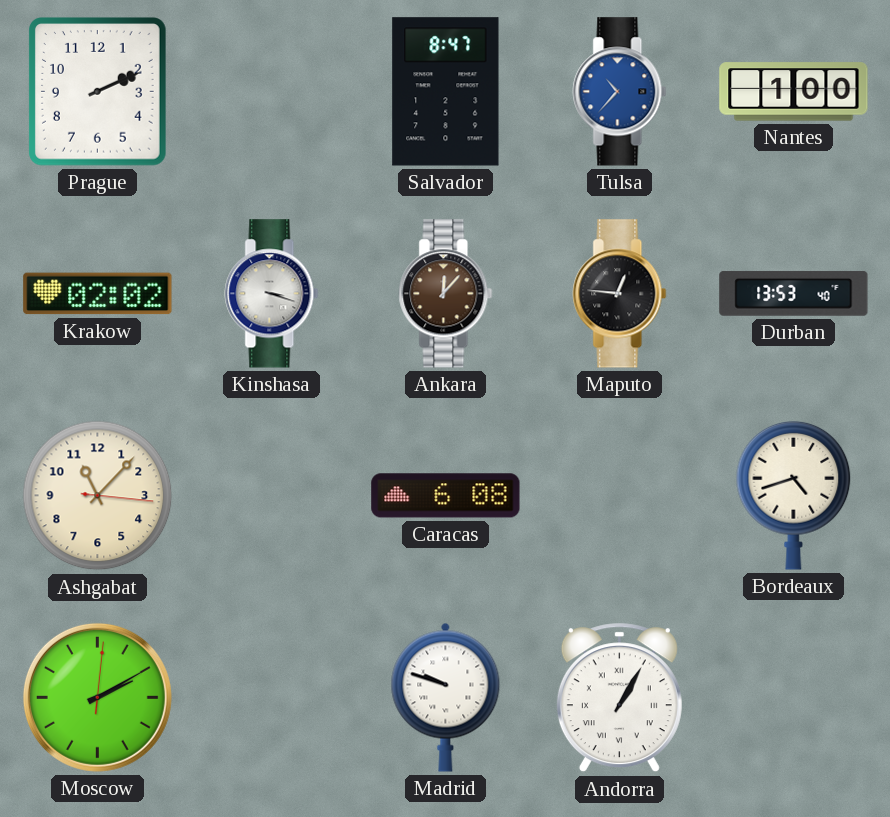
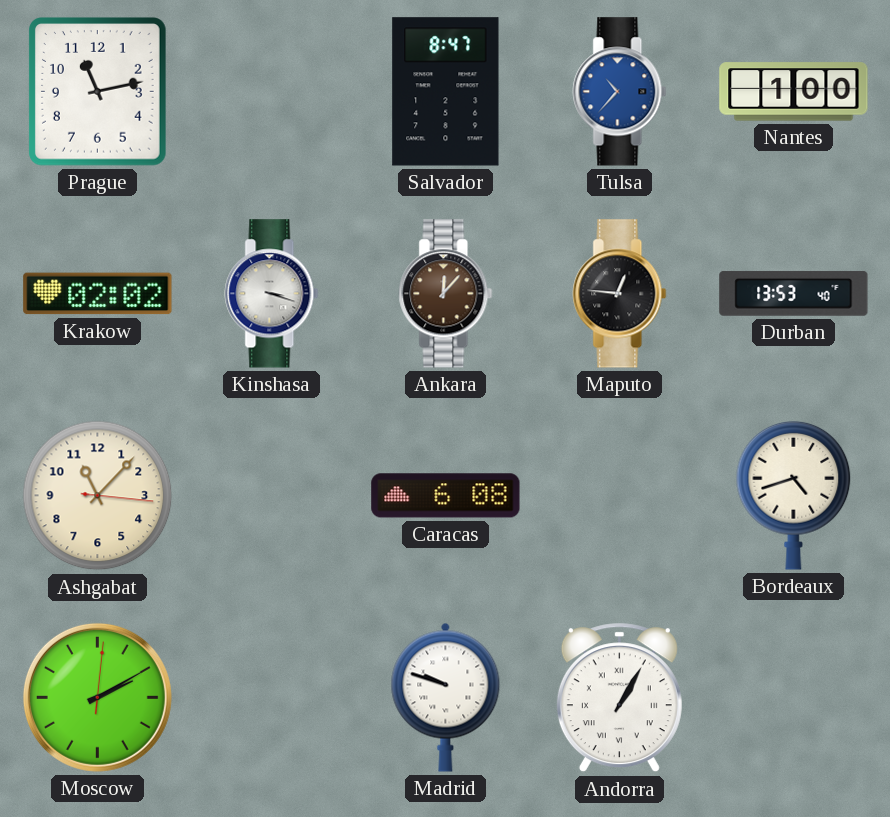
Prague: 2:11 -> 11:13 (98, 92)
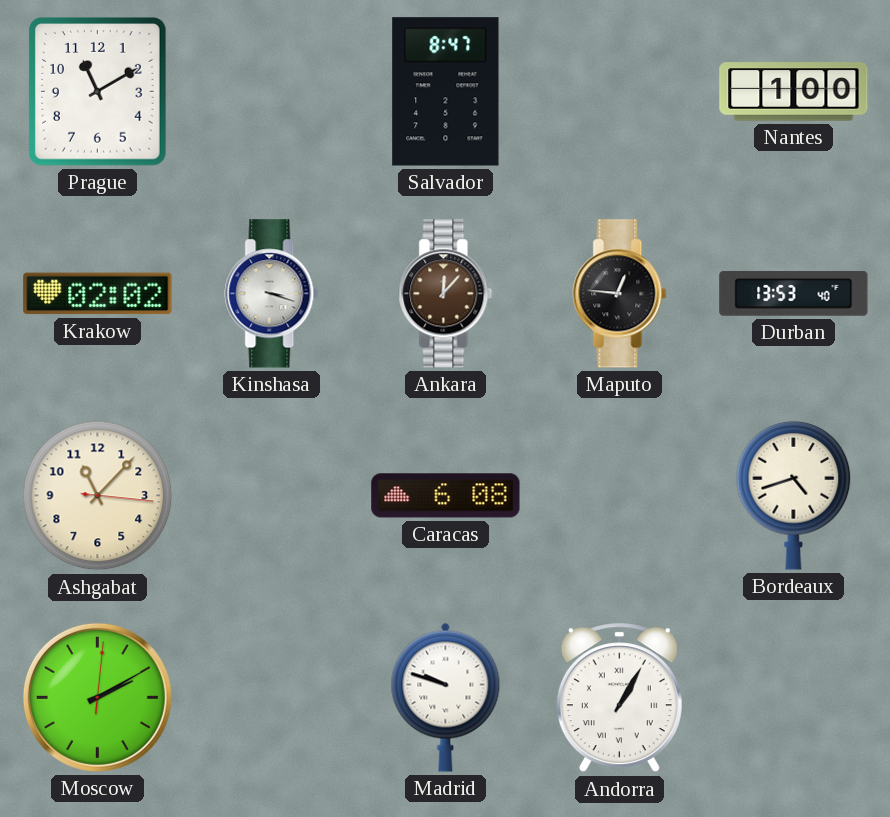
Prague: 11:13 -> 11:10 (98, 92)
Tulsa: 10:37 -> none (620, 92)
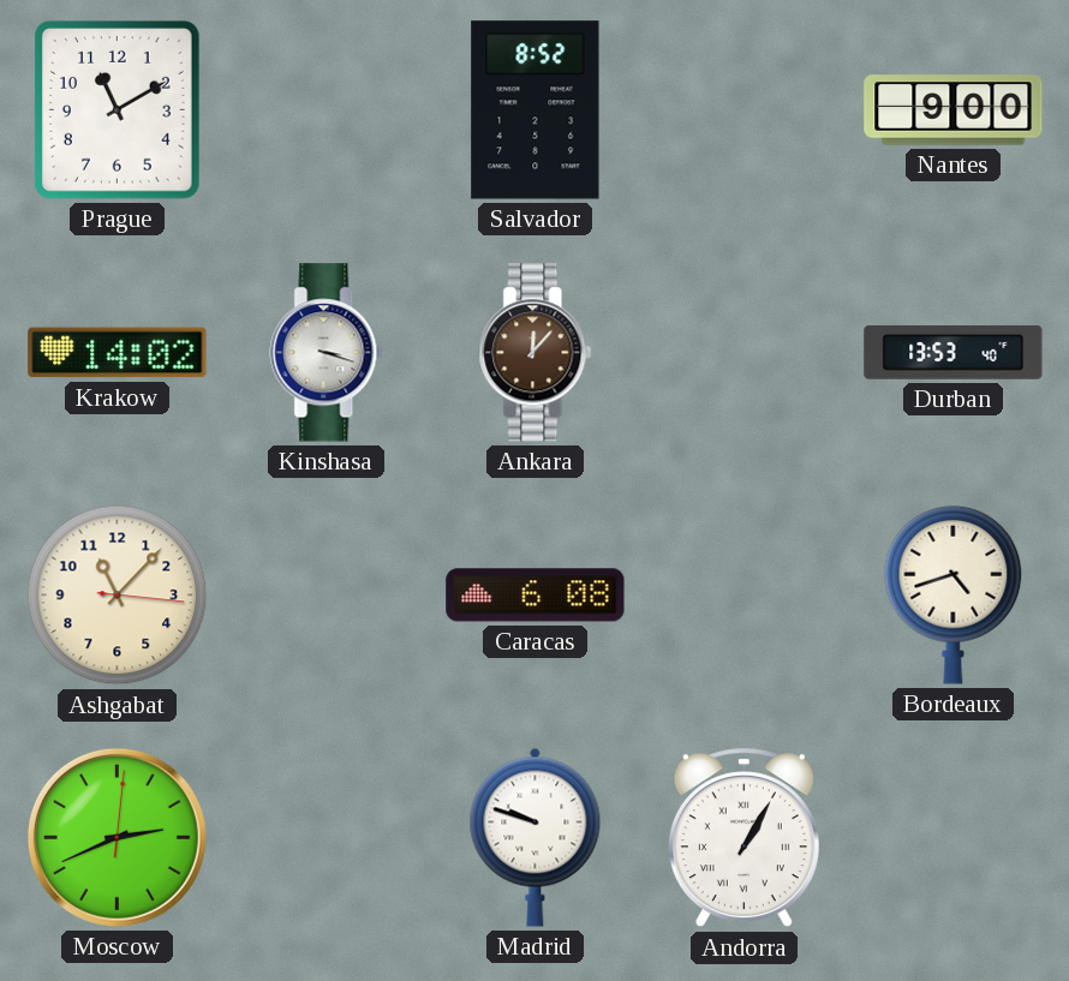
Salvador: 8:47 -> 8:52 (536, 110)
Nantes: 1:00 -> 9:00 (954, 110)
Krakow: 02:02 -> 14:02 (118, 353)
Maputo: 12:46 -> none (620, 294)
Moscow: 2:10 -> 2:41 (117, 837)
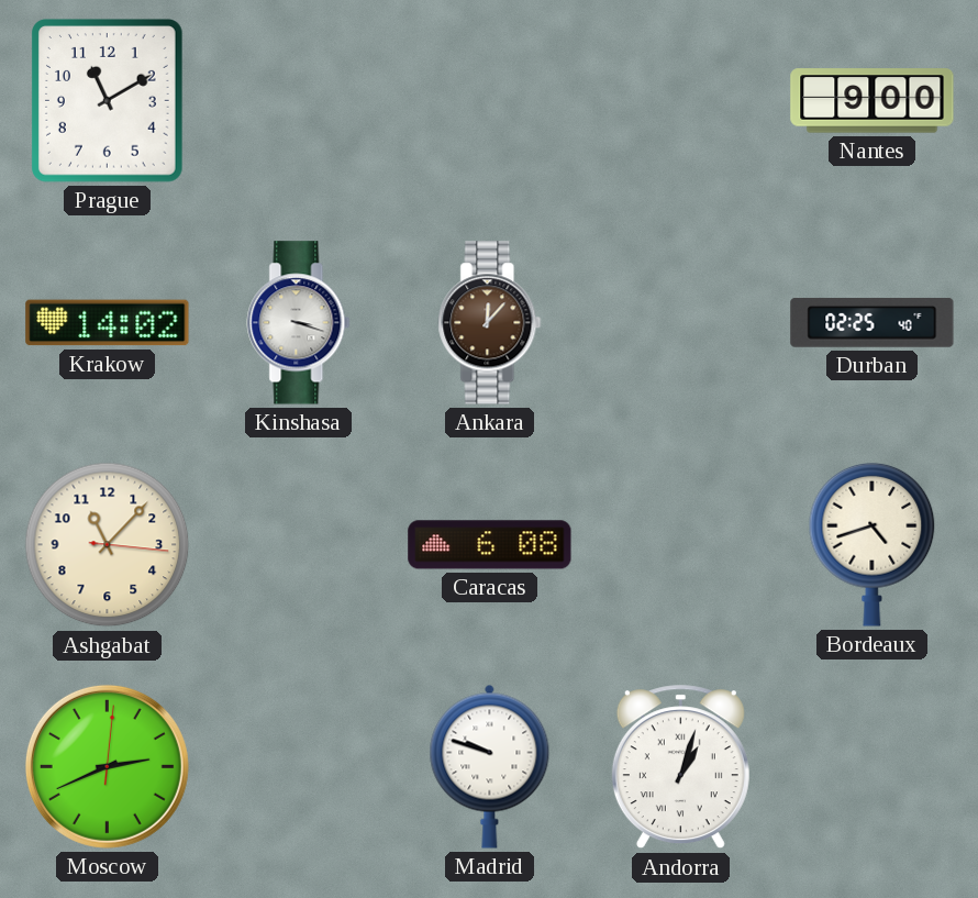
Salvador: 8:52 -> none (536, 110)
Durban: 13:53 -> 02:25 (873, 323)
Andorra: 1:05 -> 1:03 (680, 767)
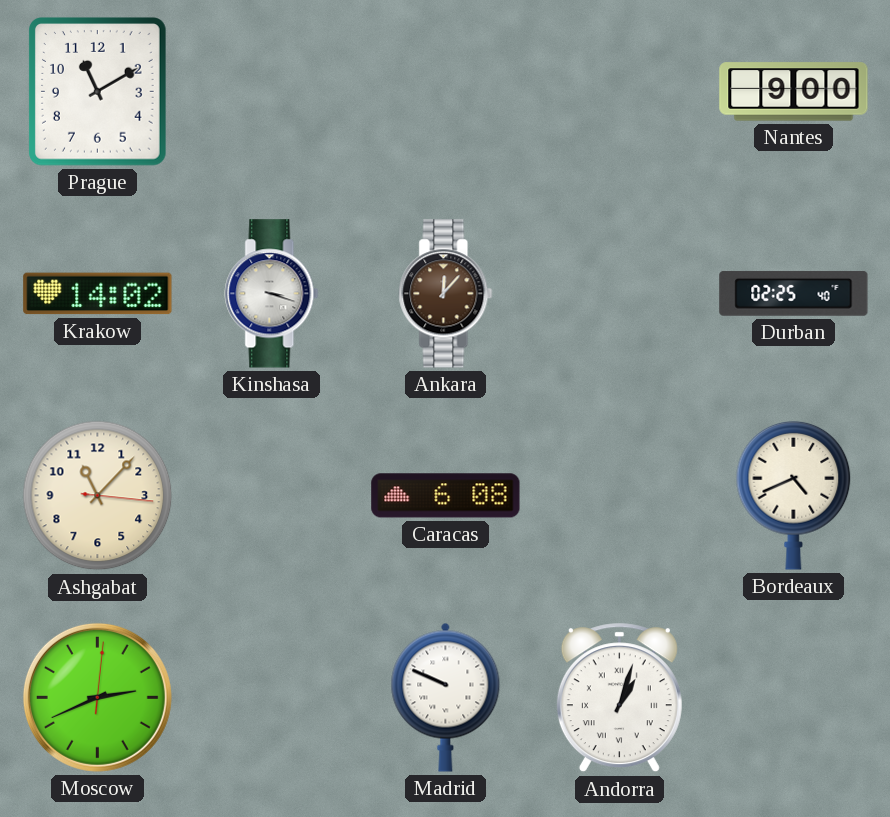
Bordeaux: 4:42 -> 4:41 (794, 495)
Madrid: 9:48 -> 9:49 (446, 697)
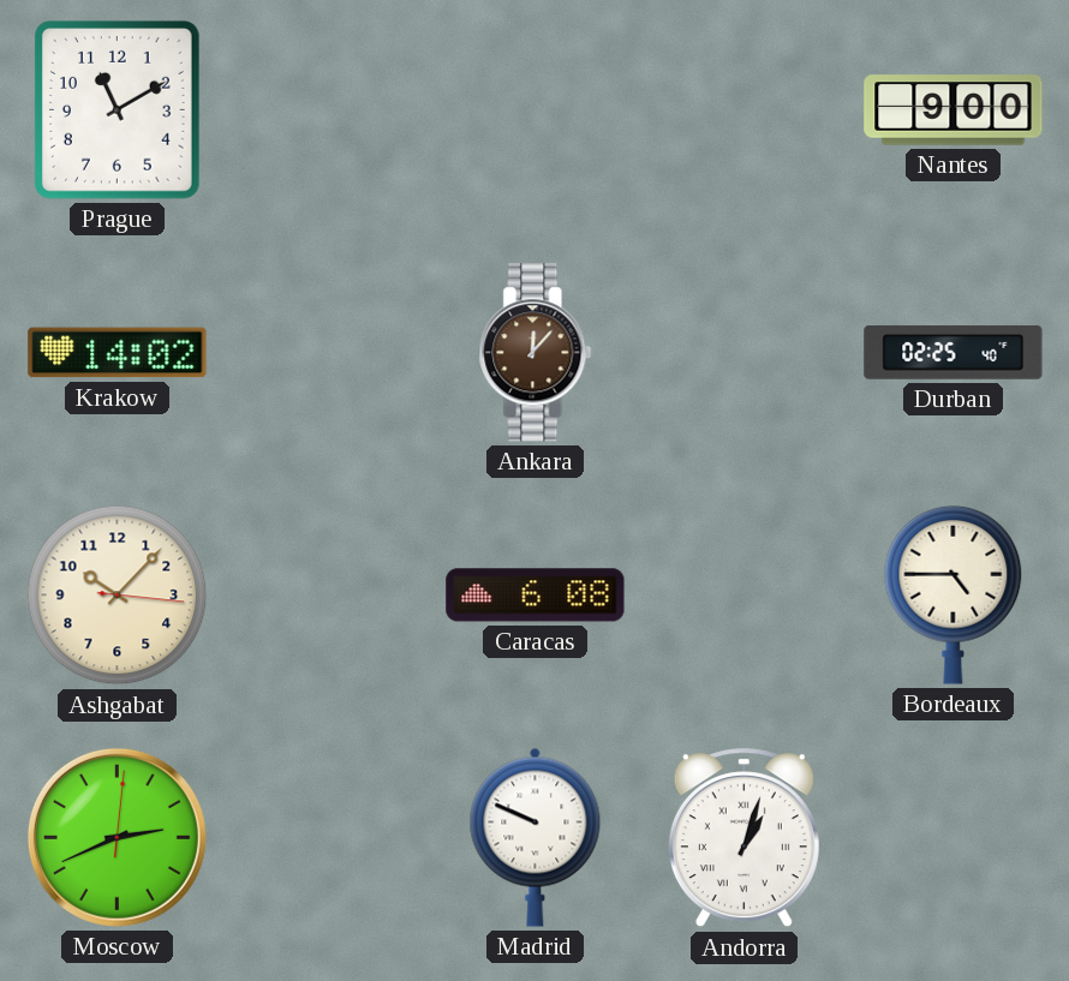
Kinshasa: 3:18 -> none (272, 294)
Ashgabat: 11:07 -> 10:07 (118, 596)
Bordeaux: 4:41 -> 4:45 (954, 594)
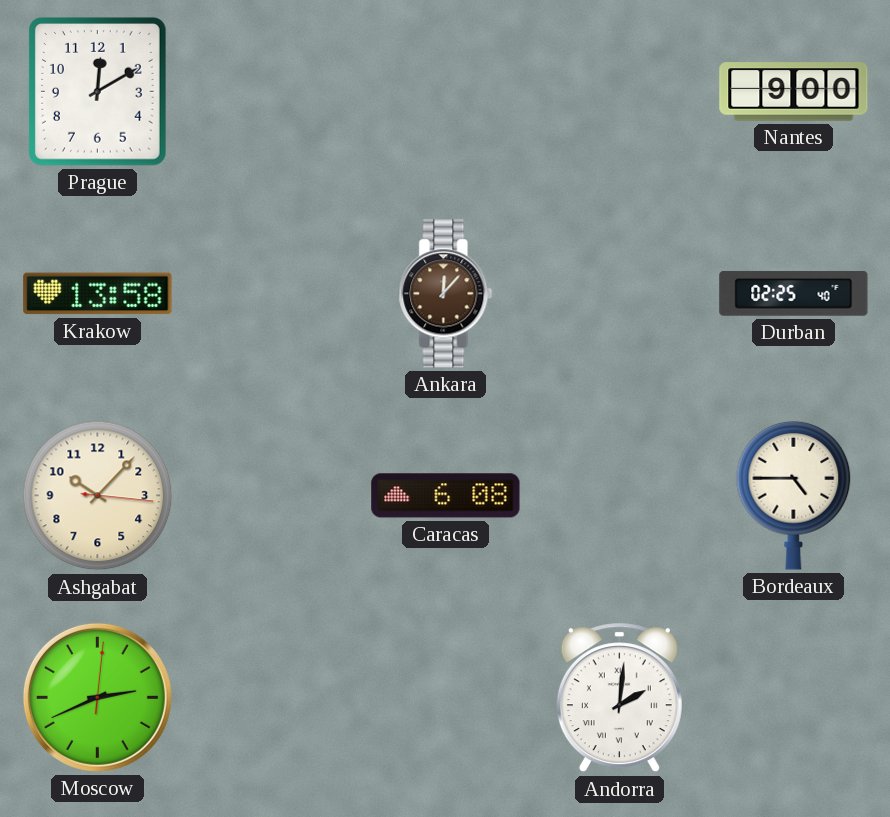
Prague: 11:10 -> 12:10 (98, 92)
Krakow: 14:02 -> 13:58 (98, 294)
Madrid: 9:49 -> none (536, 837)
Andorra: 1:03 -> 2:01 (619, 698)
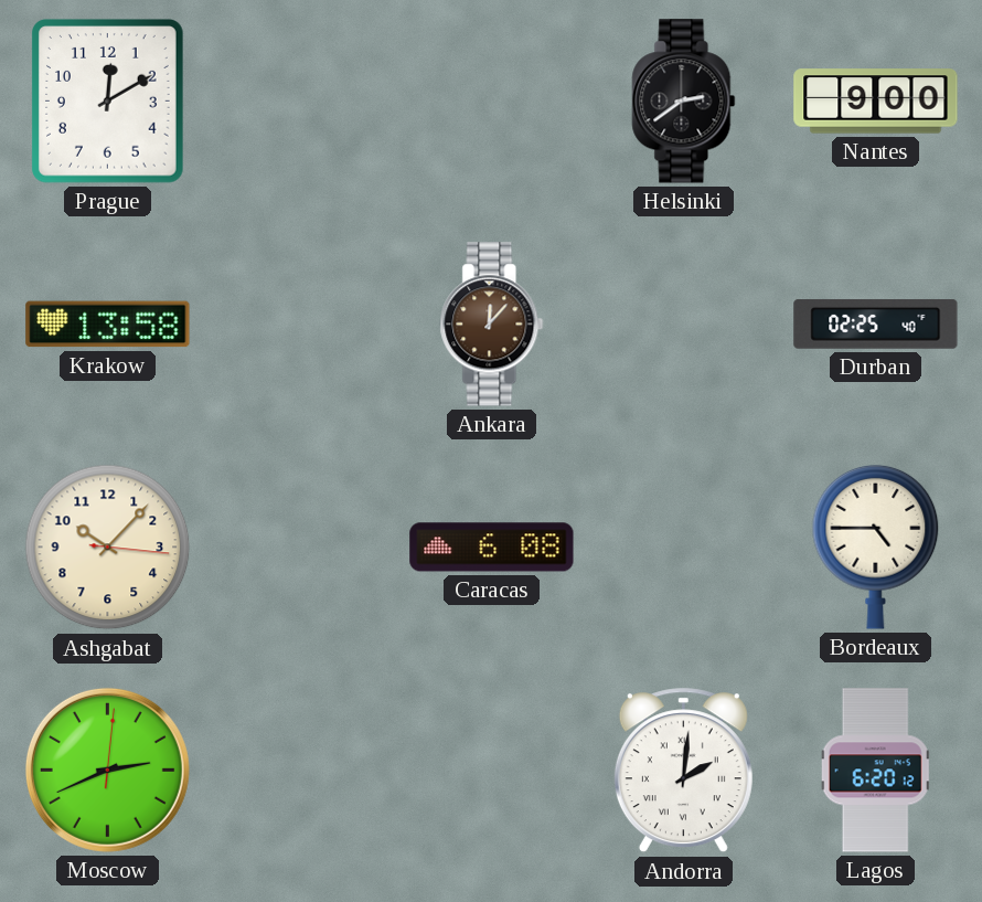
Helsinki: none -> 2:39 (684, 102)
Lagos: none -> 6:20 (875, 771)
